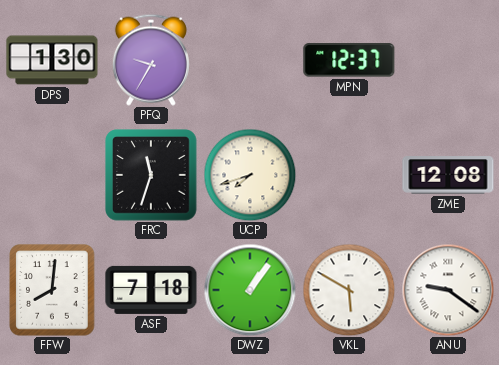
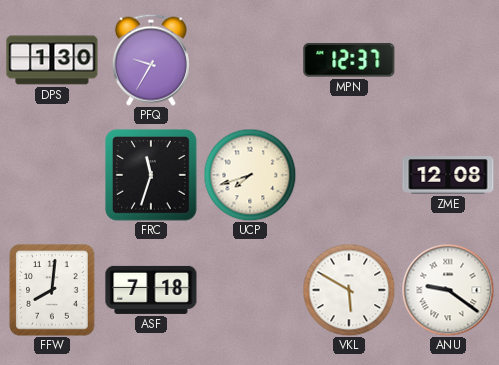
DWZ: 1:06 -> none (250, 290)
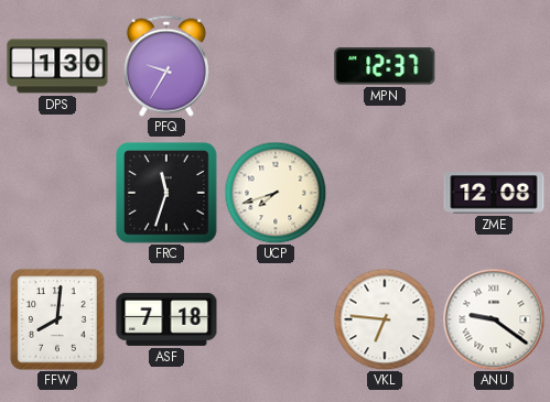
VKL: 5:50 -> 6:46 (385, 319)
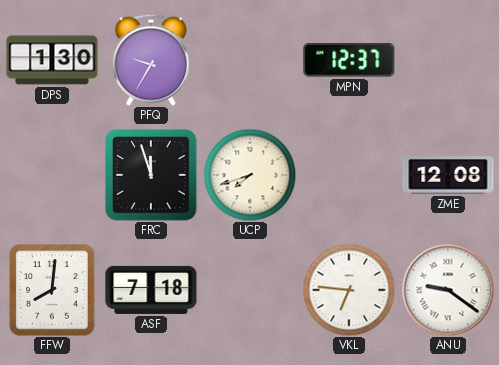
FRC: 11:33 -> 11:57 (151, 175)
